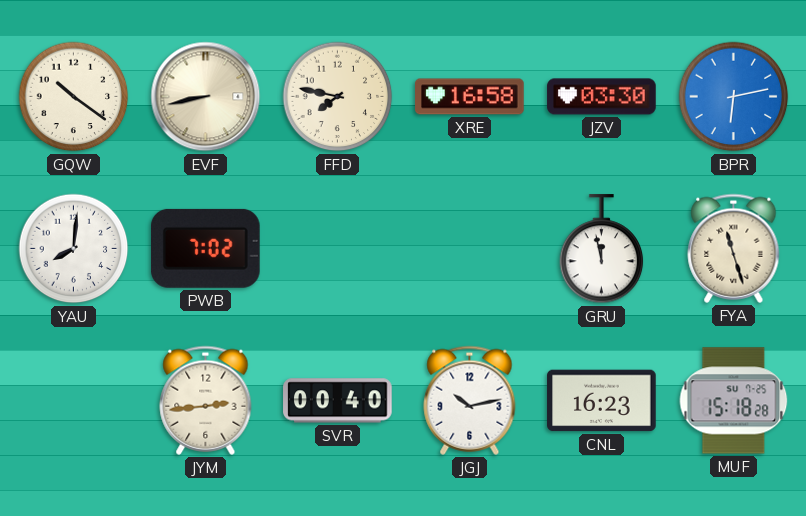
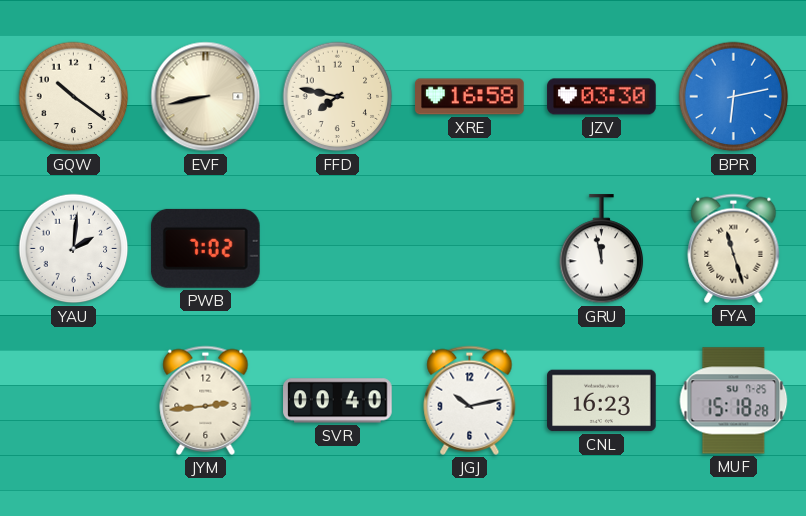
YAU: 8:01 -> 2:01 (74, 249)
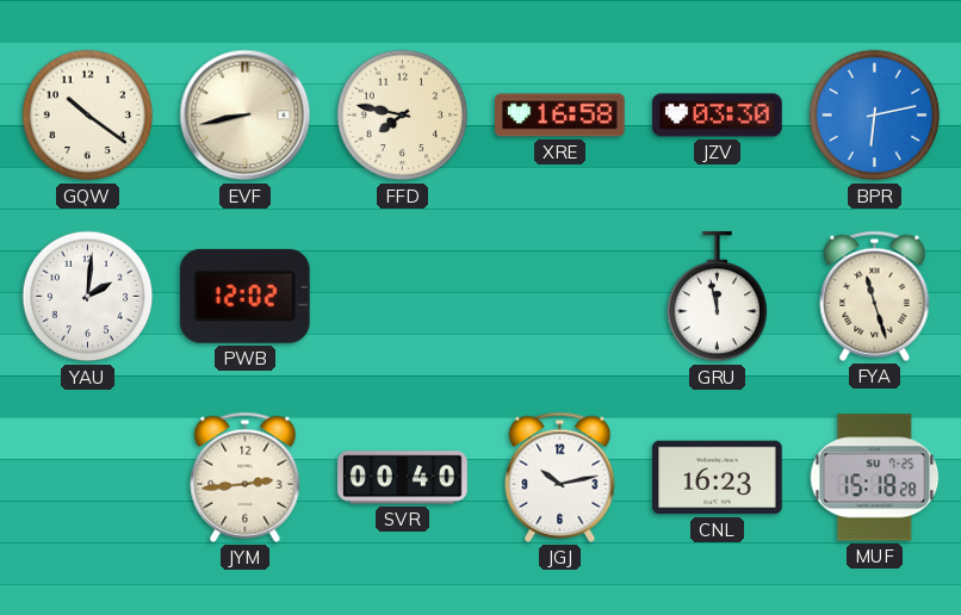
PWB: 7:02 -> 12:02 (244, 296)
